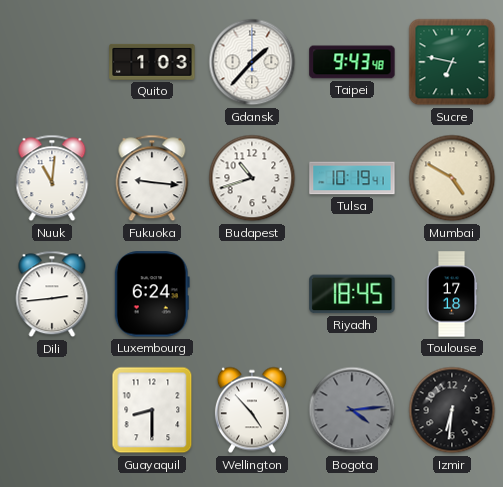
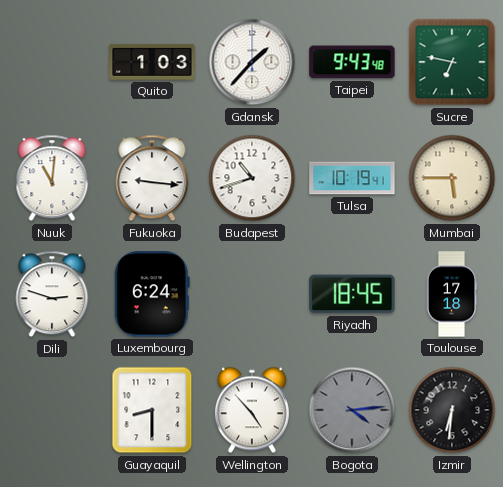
Mumbai: 4:50 -> 5:45 (452, 178)
Dili: 2:44 -> 2:48 (52, 294)
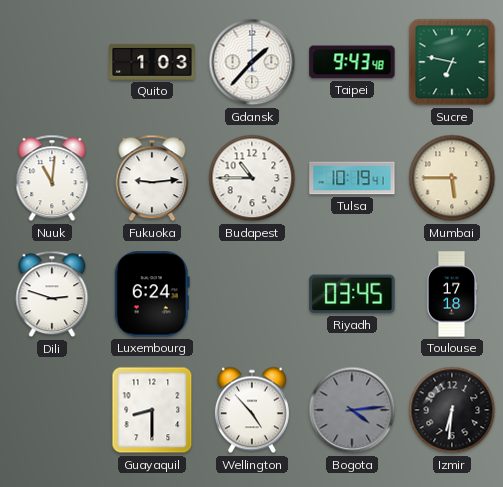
Fukuoka: 9:16 -> 9:14 (152, 178)
Budapest: 10:42 -> 10:45 (252, 178)
Riyadh: 18:45 -> 03:45 (352, 294)
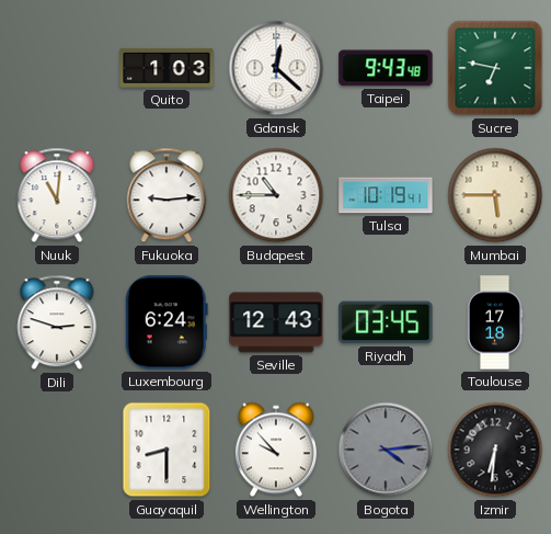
Gdansk: 1:37 -> 12:22 (276, 68)
Seville: none -> 12:43 (276, 322)
Wellington: 4:53 -> 9:53 (276, 450)
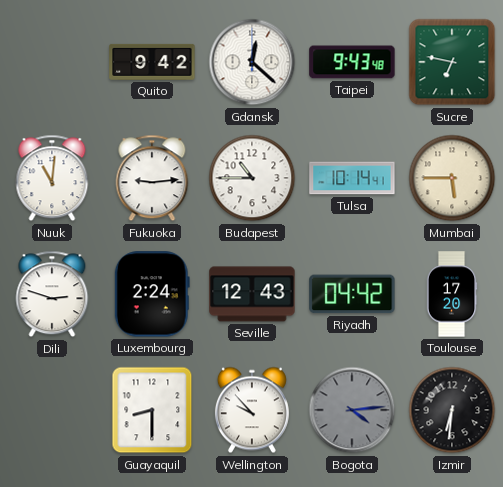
Quito: 1:03 -> 9:42 (152, 62)
Tulsa: 10:19 -> 10:14 (352, 178)
Luxembourg: 6:24 -> 2:24 (152, 294)
Riyadh: 03:45 -> 04:42 (352, 294)
Toulouse: 17:18 -> 17:20 (452, 294)
